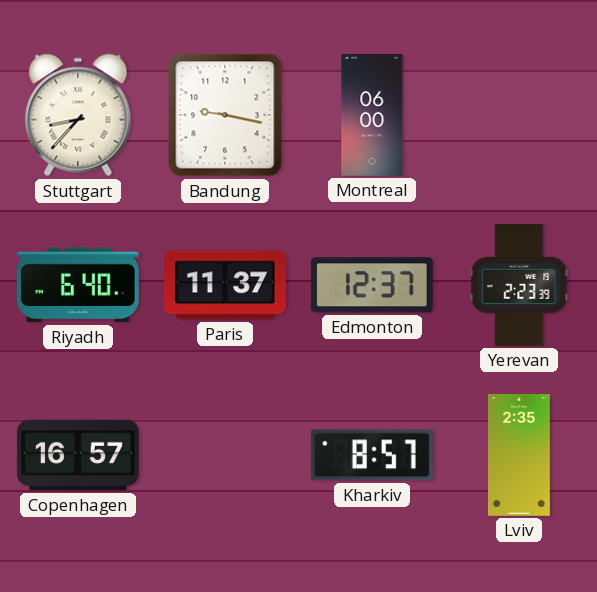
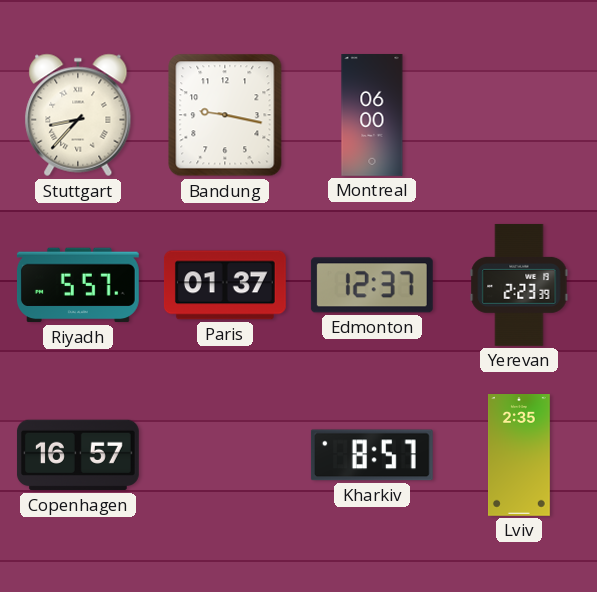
Riyadh: 6:40 -> 5:57 (78, 285)
Paris: 11:37 -> 01:37 (225, 285)
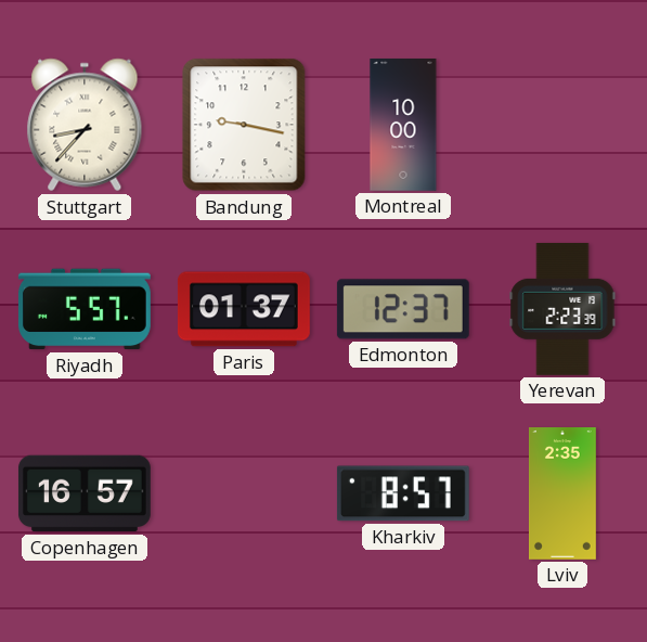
Montreal: 06:00 -> 10:00 (403, 126)
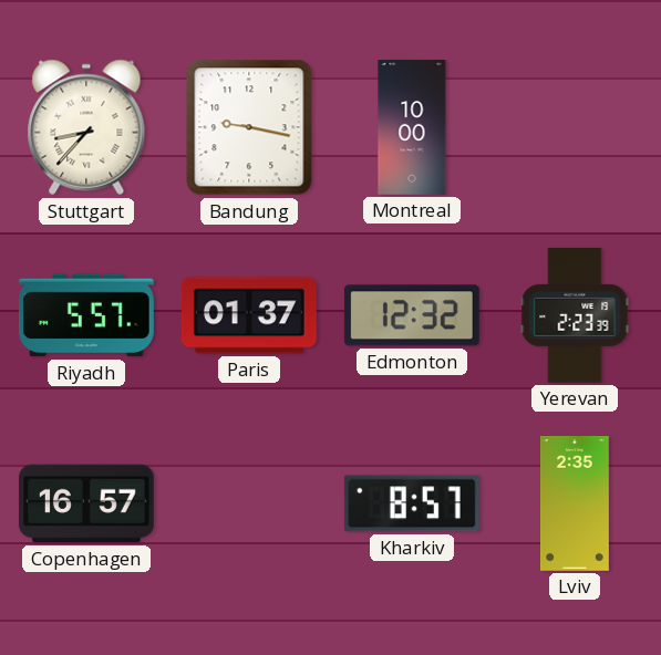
Edmonton: 12:37 -> 12:32 (412, 315)
